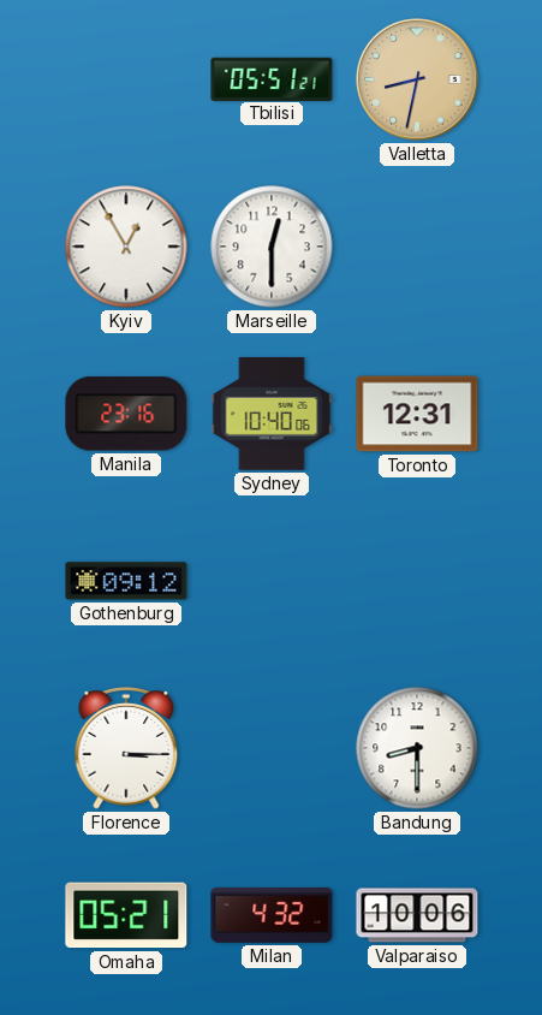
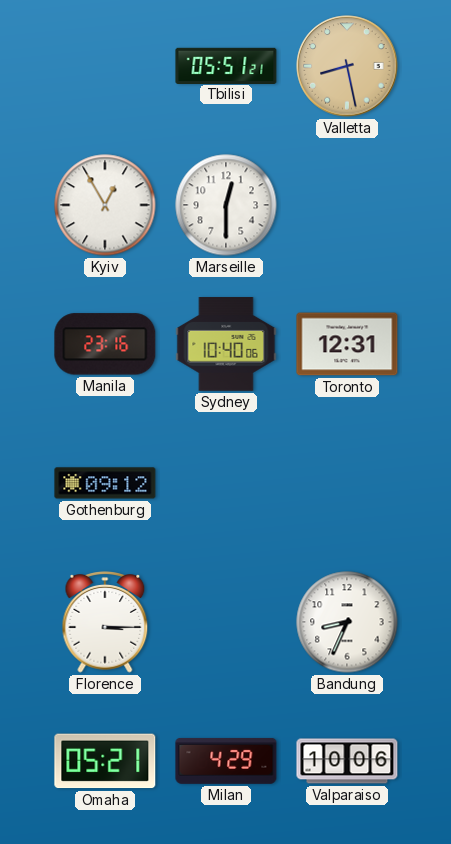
Valletta: 8:32 -> 8:28 (347, 66)
Bandung: 8:30 -> 8:34 (347, 622)
Milan: 4:32 -> 4:29 (226, 761)
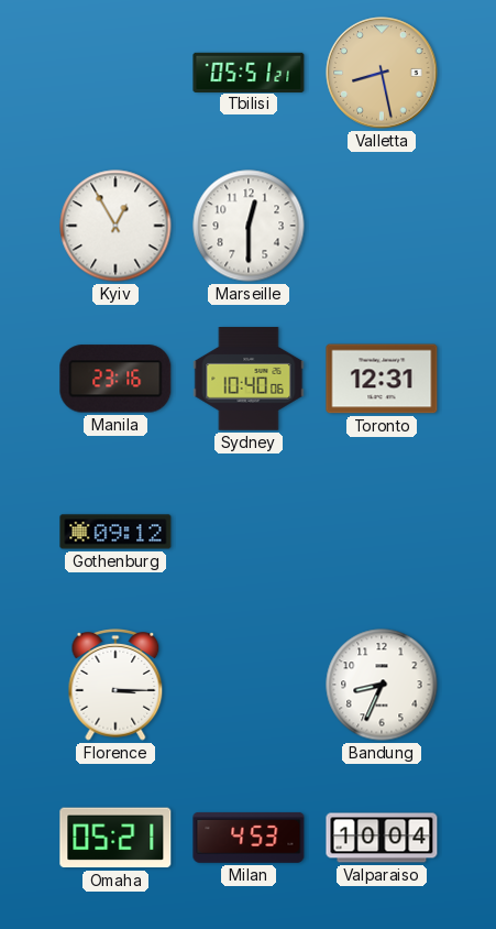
Milan: 4:29 -> 4:53 (249, 838)
Valparaiso: 10:06 -> 10:04 (382, 838)
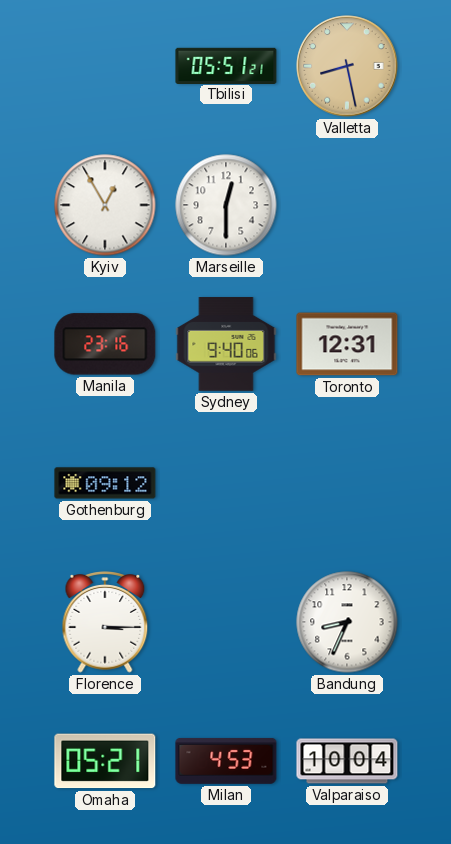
Sydney: 10:40 -> 9:40 (226, 344)
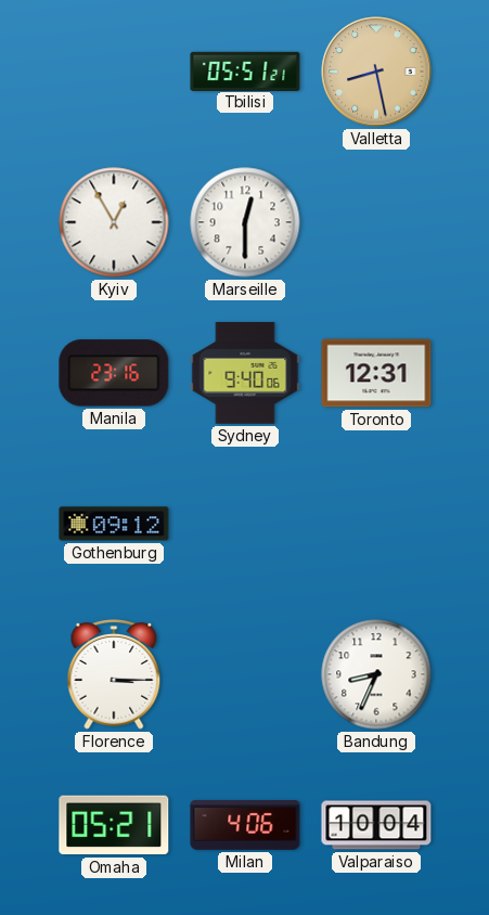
Milan: 4:53 -> 4:06 (245, 825)
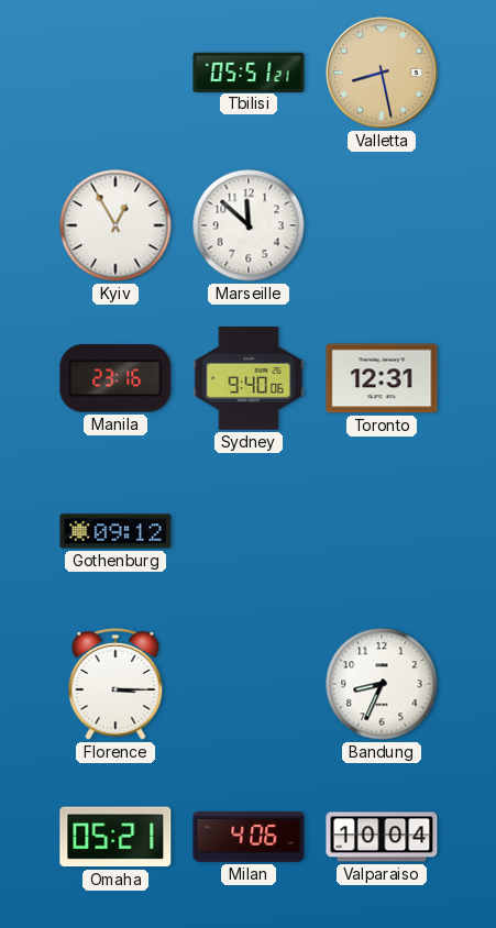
Marseille: 12:30 -> 11:52 (249, 225)
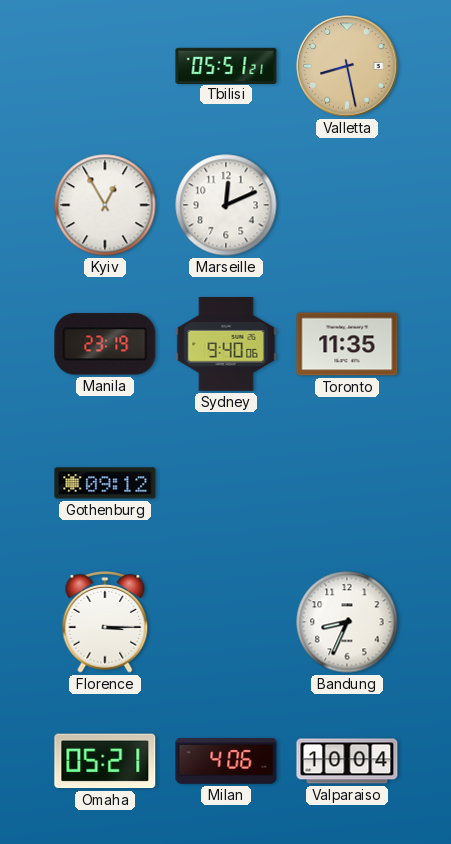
Marseille: 11:52 -> 12:11 (226, 205)
Manila: 23:16 -> 23:19 (105, 344)
Toronto: 12:31 -> 11:35 (347, 344)
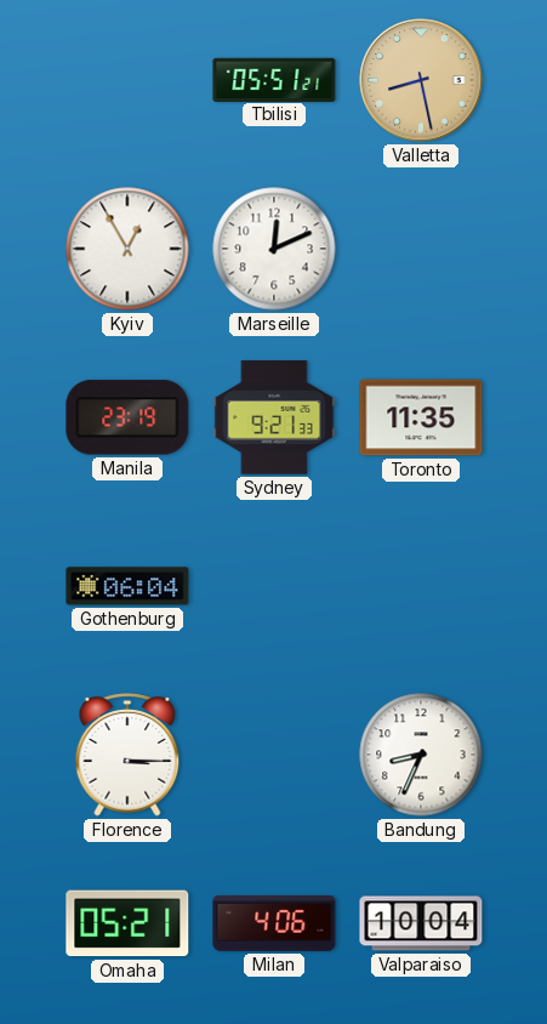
Sydney: 9:40 -> 9:21 (274, 417)
Gothenburg: 09:12 -> 06:04 (127, 586)
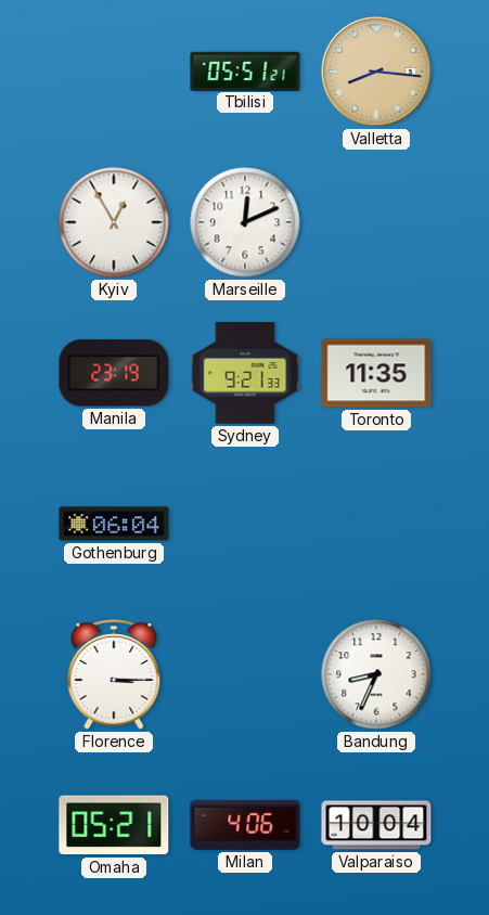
Valletta: 8:28 -> 8:16 (376, 72)
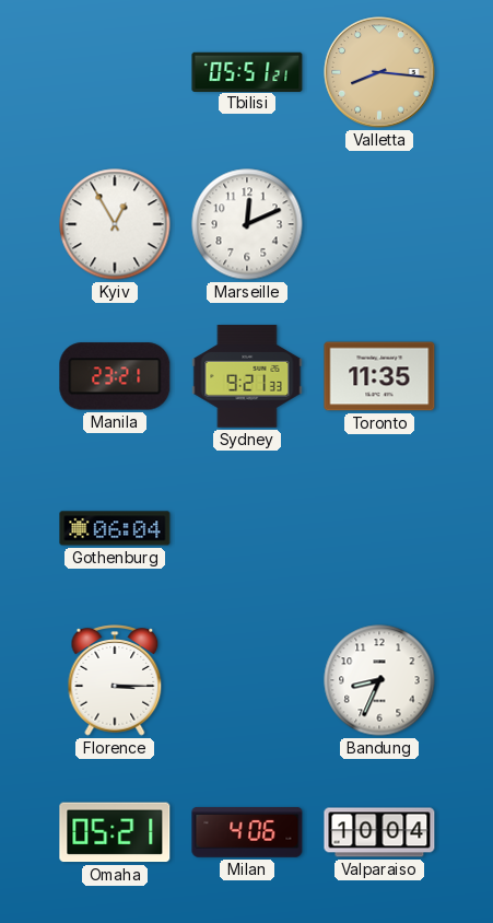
Manila: 23:19 -> 23:21 (115, 376)
